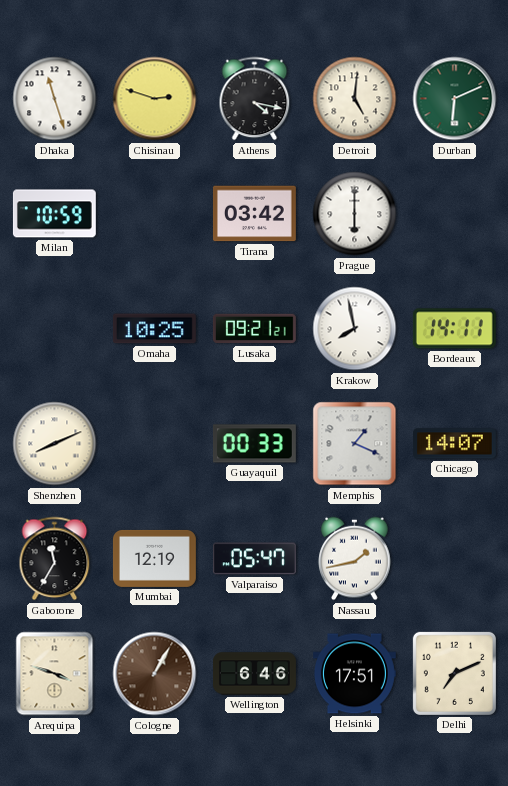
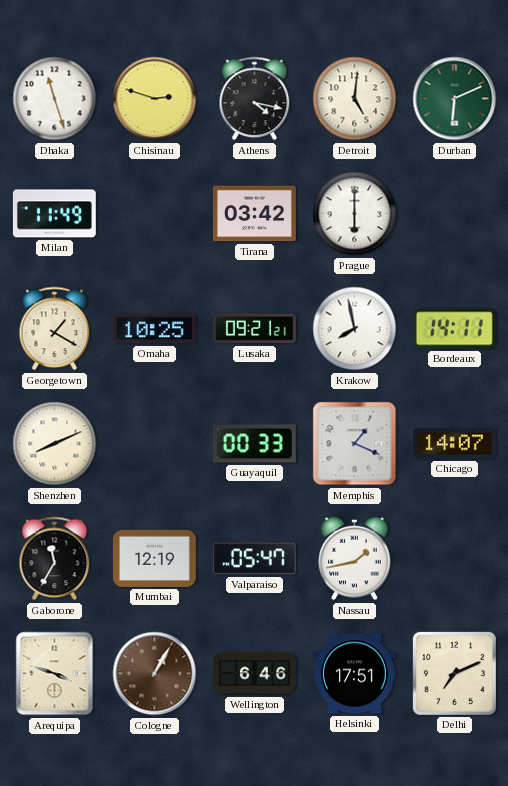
Milan: 10:59 -> 11:49 (54, 214)
Georgetown: none -> 1:20 (55, 329)
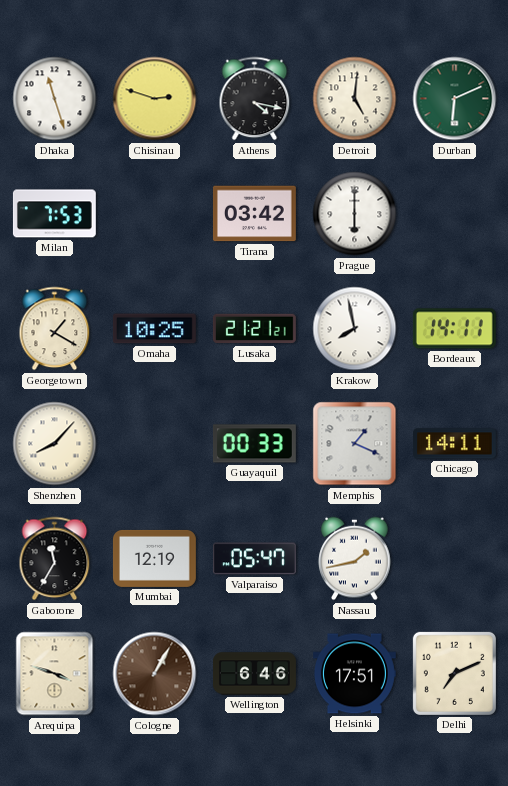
Milan: 11:49 -> 7:53 (54, 214)
Lusaka: 09:21 -> 21:21 (254, 329)
Shenzhen: 8:11 -> 8:07 (55, 444)
Chicago: 14:07 -> 14:11 (454, 444)
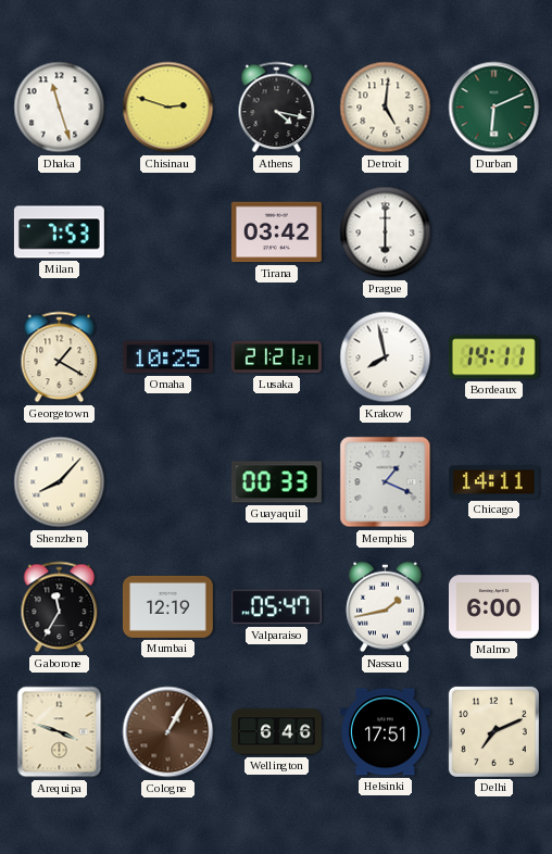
Malmo: none -> 6:00 (493, 607)
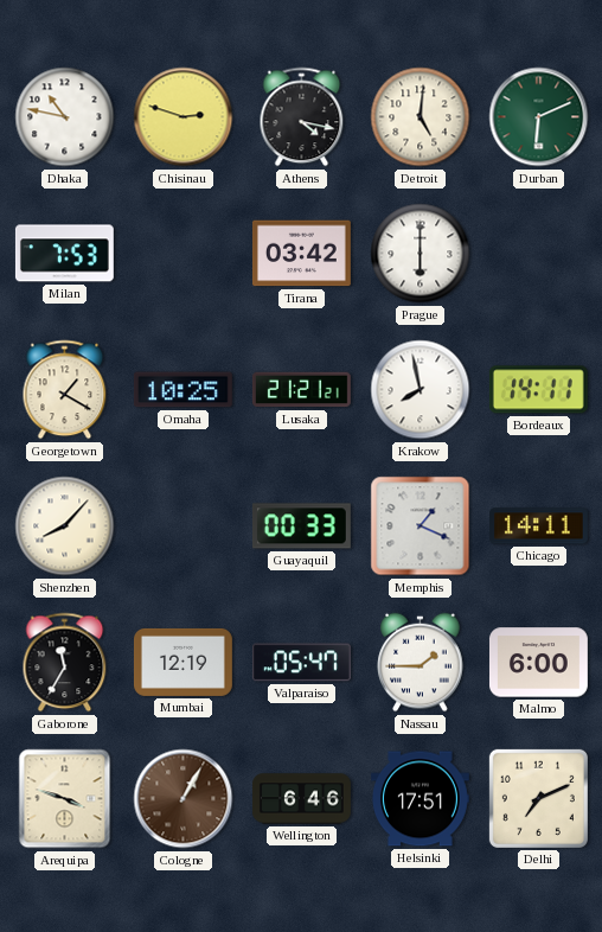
Dhaka: 11:27 -> 10:47 (65, 117)
Nassau: 1:43 -> 1:45 (421, 663)
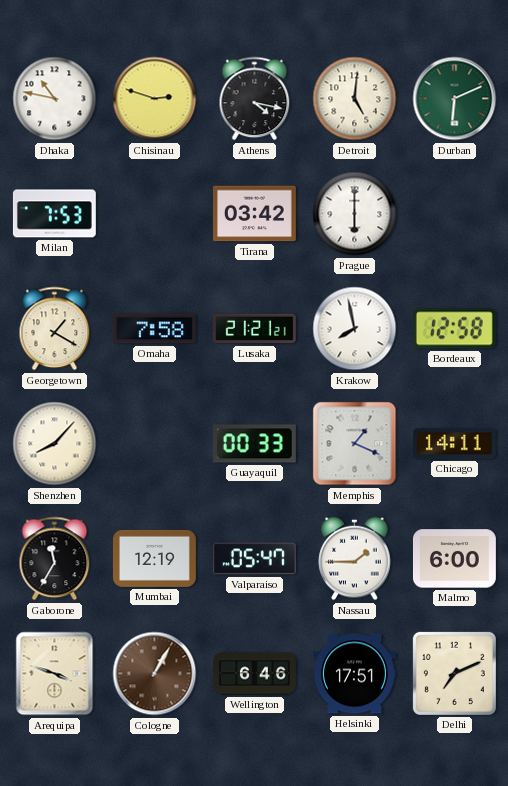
Omaha: 10:25 -> 7:58 (154, 329)
Bordeaux: 14:11 -> 12:58 (454, 329)
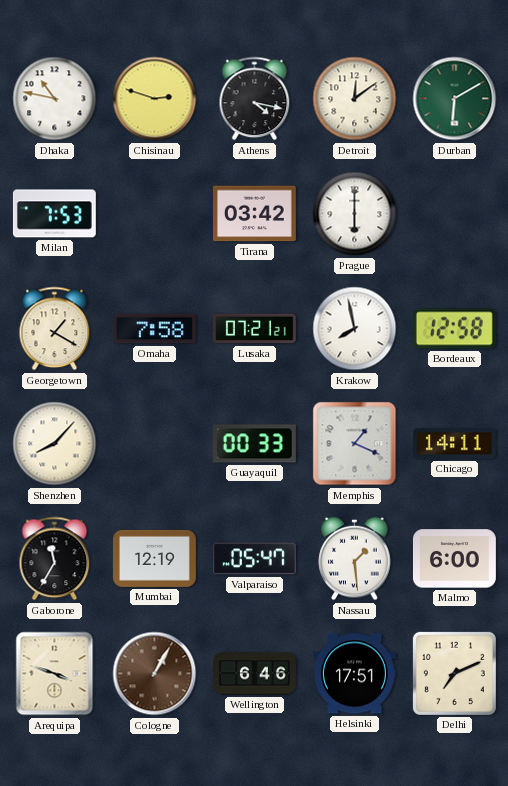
Detroit: 5:01 -> 12:09 (355, 99)
Durban: 6:11 -> 6:10 (455, 99)
Lusaka: 21:21 -> 07:21 (254, 329)
Nassau: 1:45 -> 1:29 (355, 559)
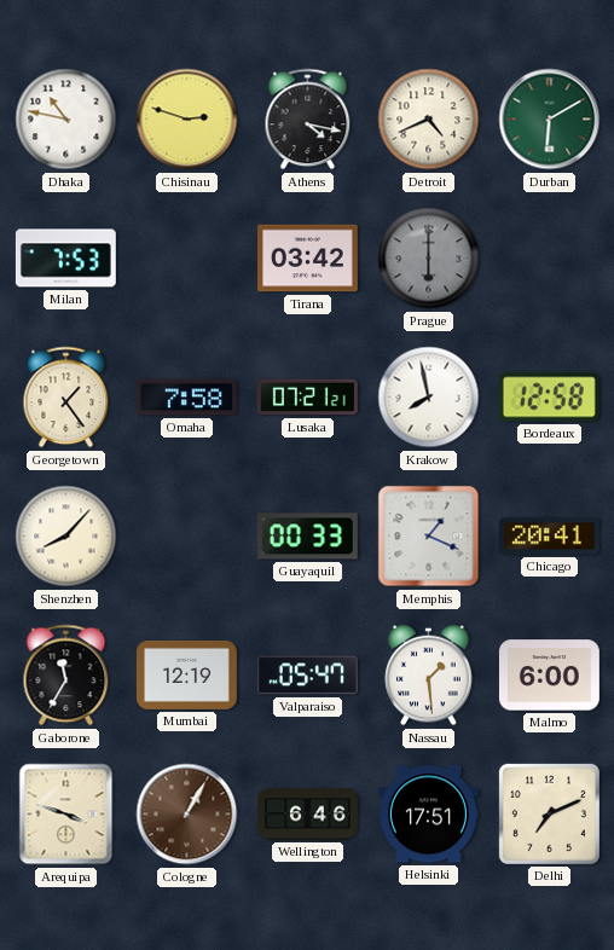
Detroit: 12:09 -> 4:41 (429, 120)
Prague dial: white -> grey (429, 259)
Georgetown: 1:20 -> 1:24 (66, 398)
Chicago: 14:11 -> 20:41 (549, 537)
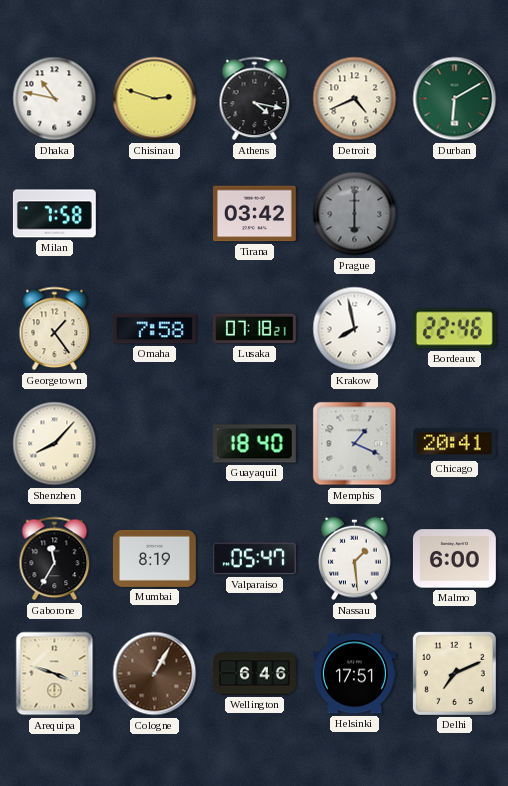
Milan: 7:53 -> 7:58 (54, 214)
Lusaka: 07:21 -> 07:18 (254, 329)
Bordeaux: 12:58 -> 22:46 (454, 329)
Guayaquil: 00:33 -> 18:40 (254, 444)
Mumbai: 12:19 -> 8:19 (154, 558)
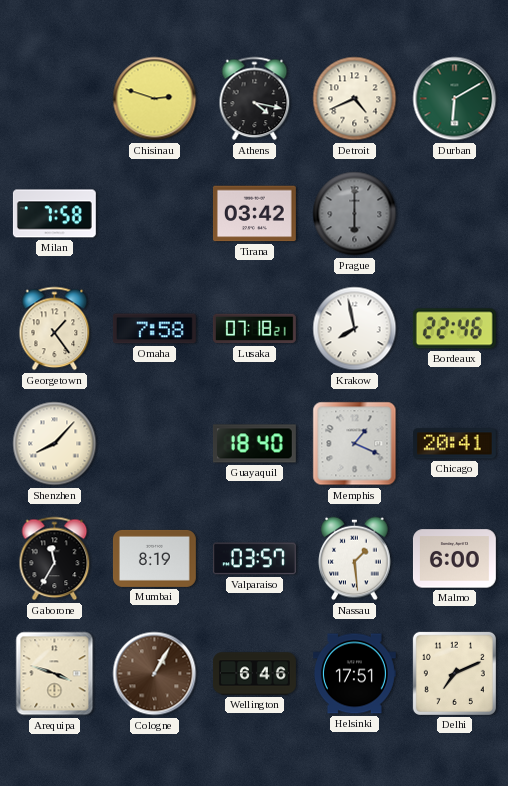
Dhaka: 10:47 -> none (55, 99)
Valparaiso: 05:47 -> 03:57 (254, 559)
